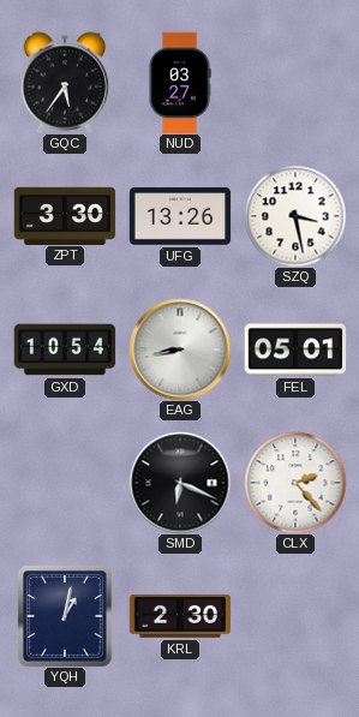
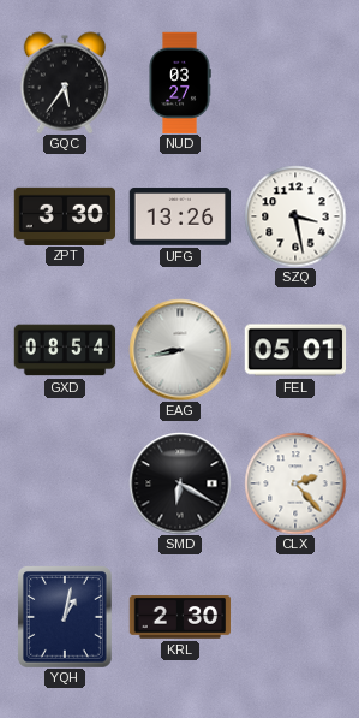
GXD: 10:54 -> 08:54 (65, 350)
SMD: 6:19 -> 6:20 (180, 483)
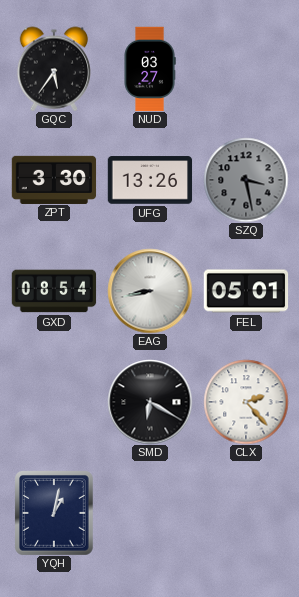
SZQ dial: white -> grey (246, 180)
KRL: 2:30 -> none (180, 617)
